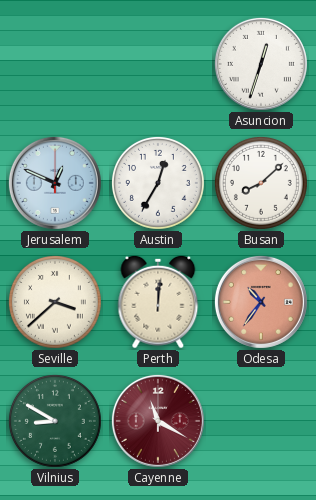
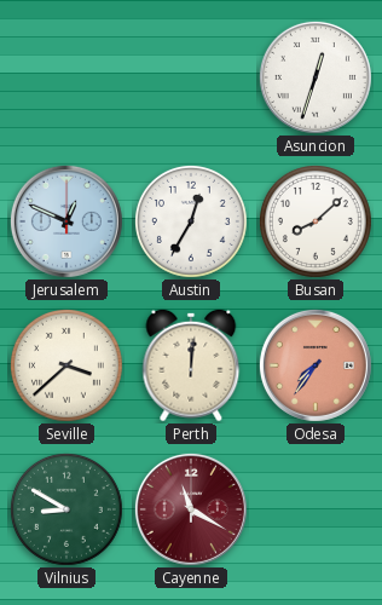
Odesa: 10:36 -> 7:36 (316, 365)
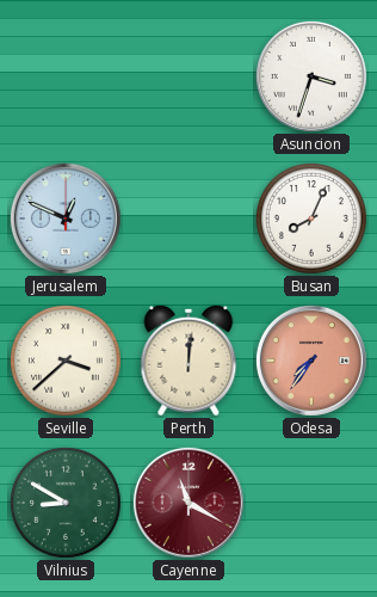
Asuncion: 12:33 -> 3:33 (311, 76)
Austin: 12:35 -> none (191, 221)
Busan: 8:08 -> 8:04 (311, 219)
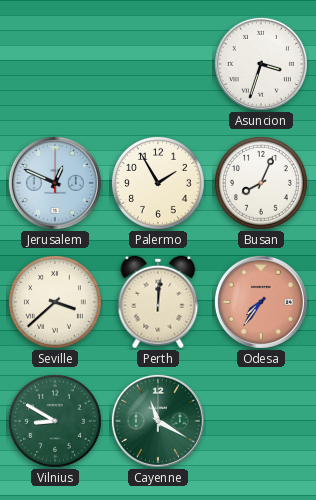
Palermo: none -> 1:55 (158, 183)
Cayenne dial: burgundy -> green (158, 421)
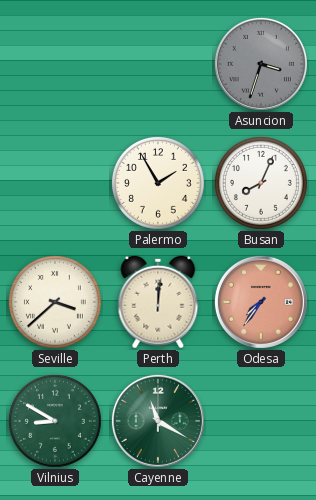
Asuncion dial: white -> grey (261, 64)
Jerusalem: 12:49 -> none (55, 183)
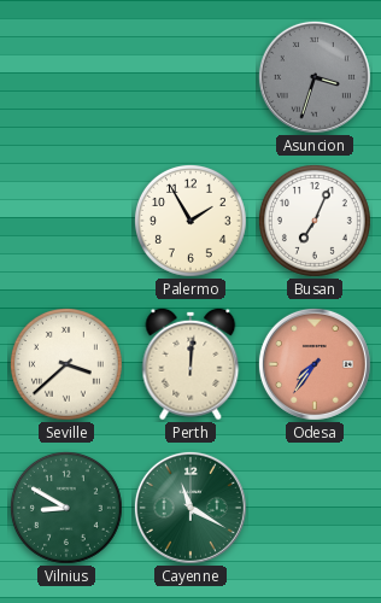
Busan: 8:04 -> 7:04 (315, 221)
